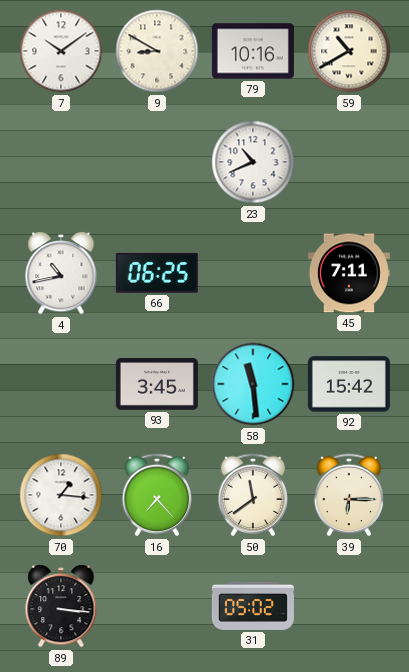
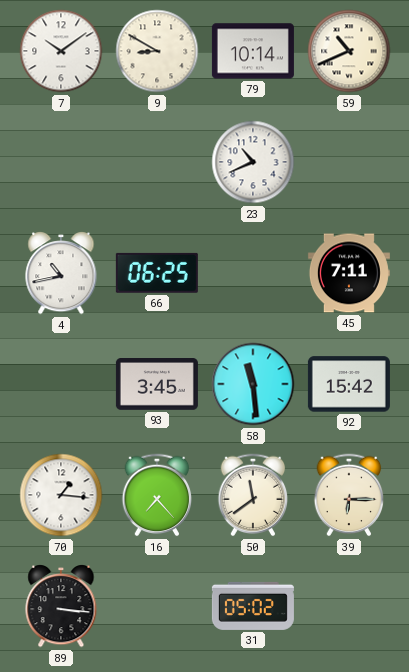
79: 10:16 -> 10:14 (253, 51)
59: 10:40 -> 10:41 (349, 51)
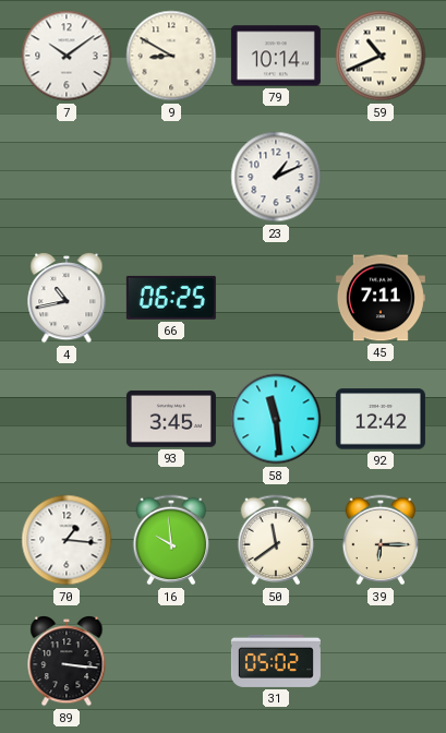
23: 10:41 -> 1:11 (276, 177)
92: 15:42 -> 12:42 (381, 419)
16: 7:23 -> 9:59 (171, 540)
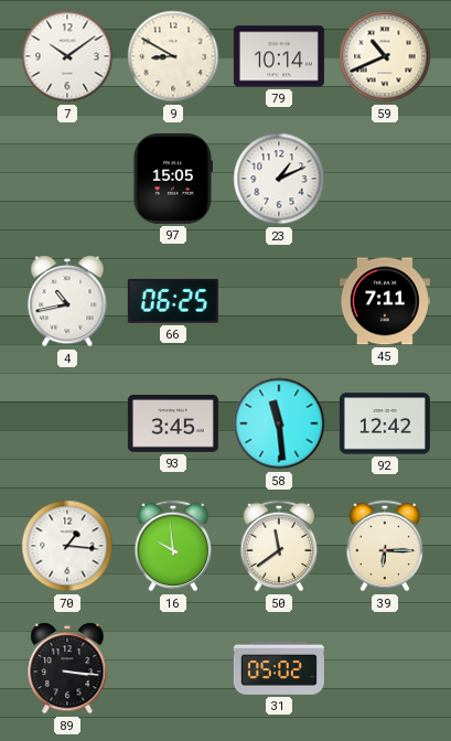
97: none -> 15:05 (172, 179)
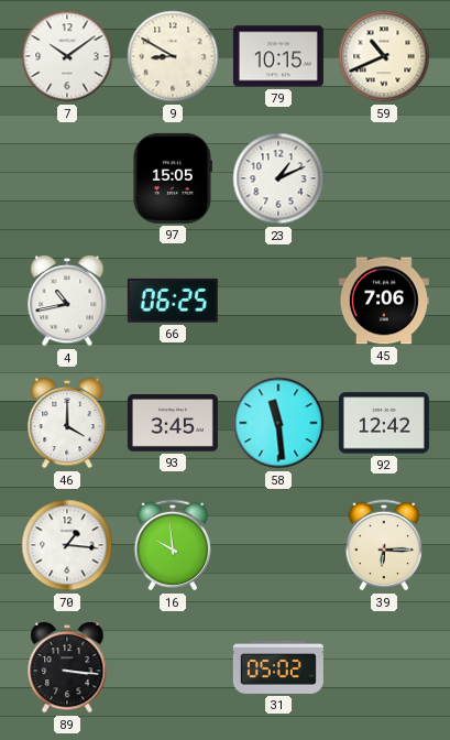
79: 10:14 -> 10:15 (278, 56)
45: 7:11 -> 7:06 (384, 301)
46: none -> 4:00 (67, 424)
50: 11:39 -> none (279, 546)
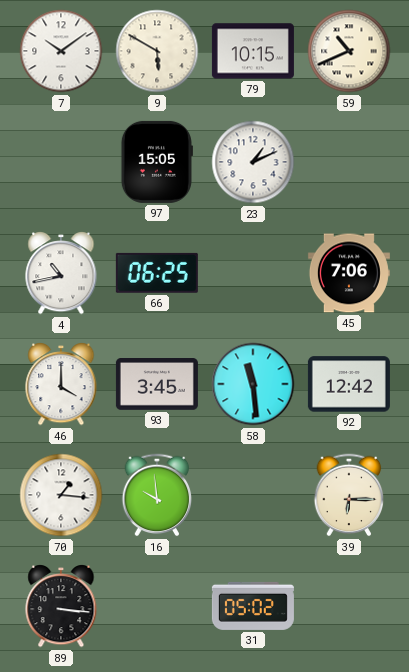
9: 8:50 -> 5:50 (157, 51)
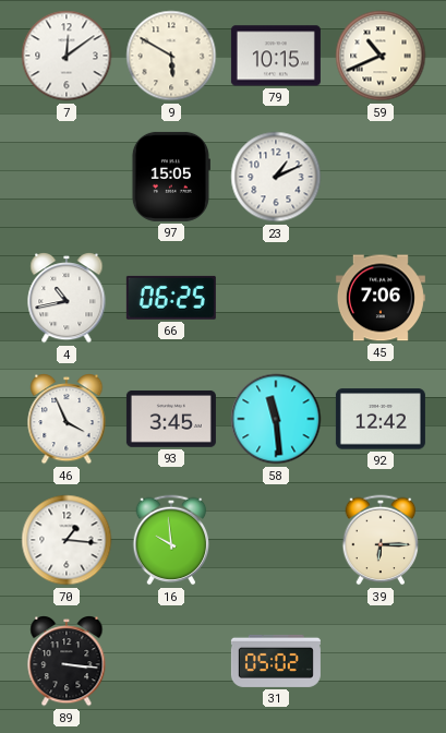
7: 10:09 -> 12:09 (67, 56)
46: 4:00 -> 3:56 (67, 420)
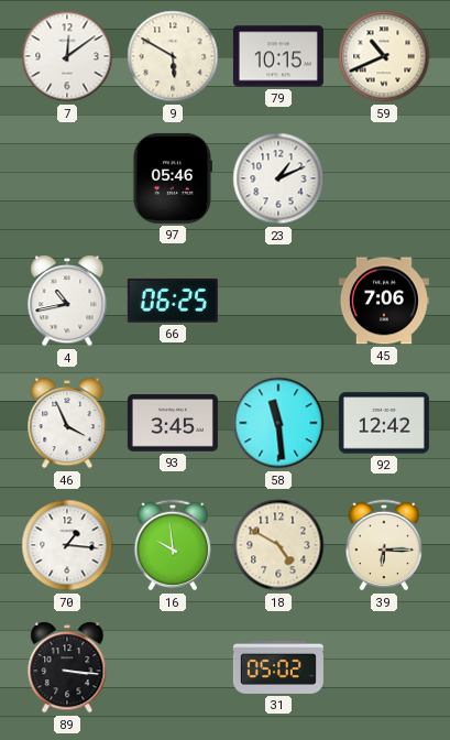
97: 15:05 -> 05:46 (172, 178)
18: none -> 4:50 (278, 545)
